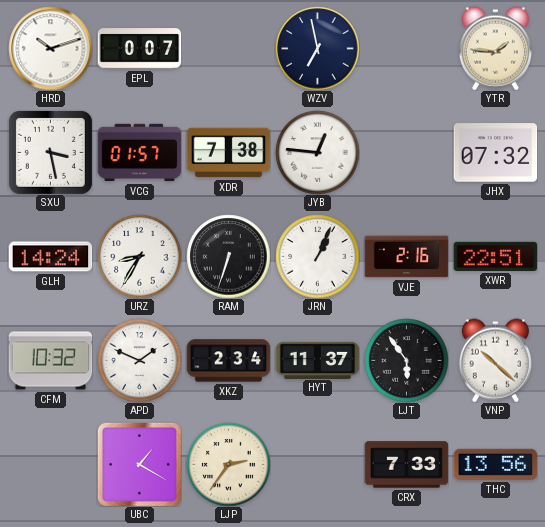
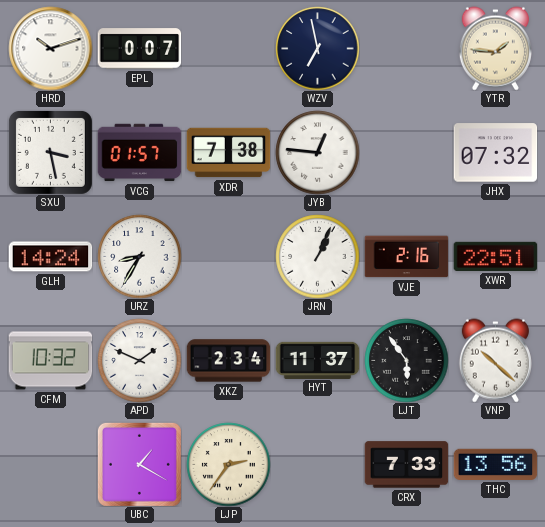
RAM: 6:33 -> none (228, 256)
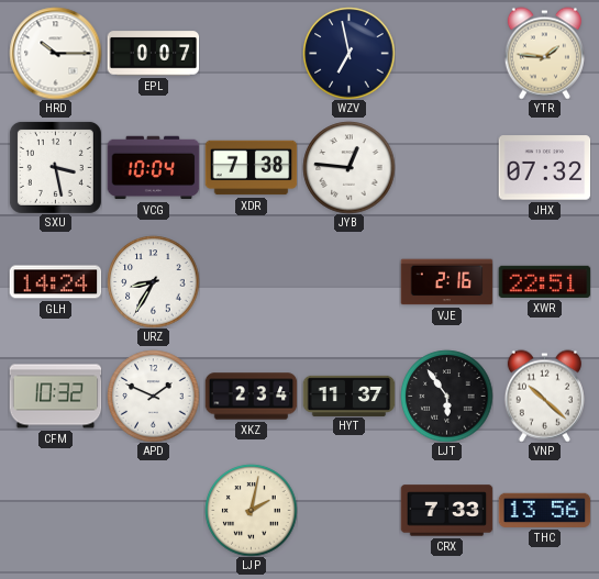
HRD: 10:12 -> 10:15 (55, 53)
VCG: 01:57 -> 10:04 (153, 168)
JRN: 1:04 -> none (317, 256)
UBC: 1:20 -> none (139, 464)
LJP: 2:36 -> 2:02 (251, 510)
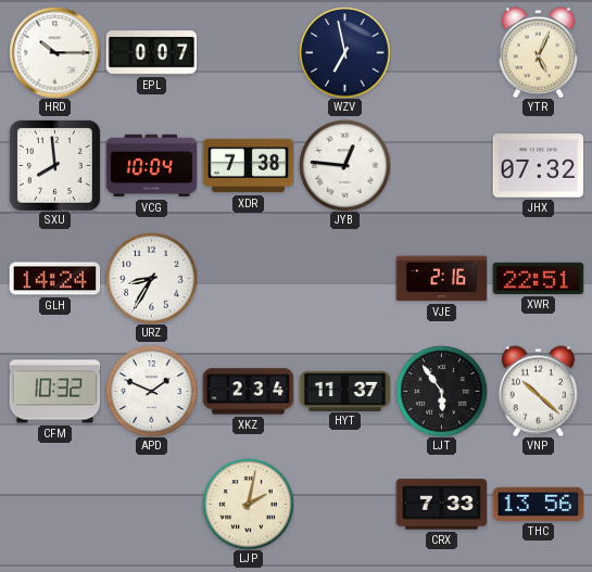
YTR: 1:46 -> 5:04 (538, 52)
SXU: 3:28 -> 7:59 (54, 165)
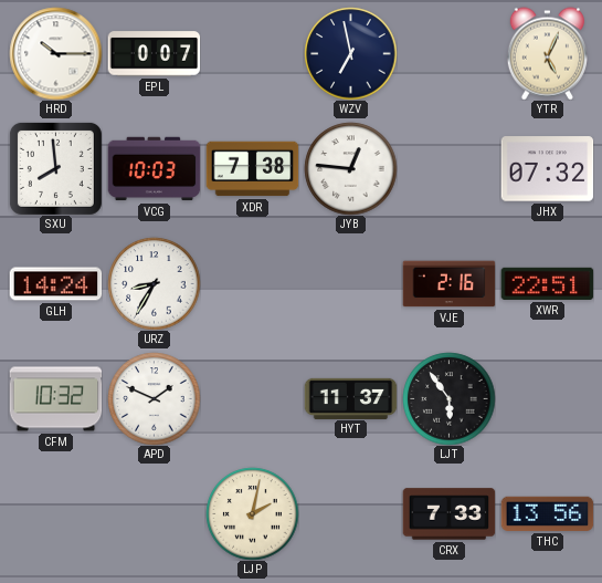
VCG: 10:04 -> 10:03 (154, 169)
XKZ: 2:34 -> none (248, 392)
VNP: 10:22 -> none (538, 391)
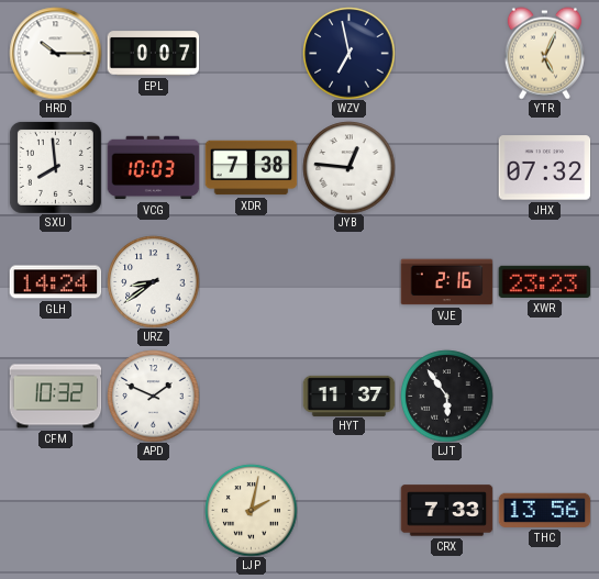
URZ: 8:35 -> 8:39 (153, 281)
XWR: 22:51 -> 23:23 (544, 281)
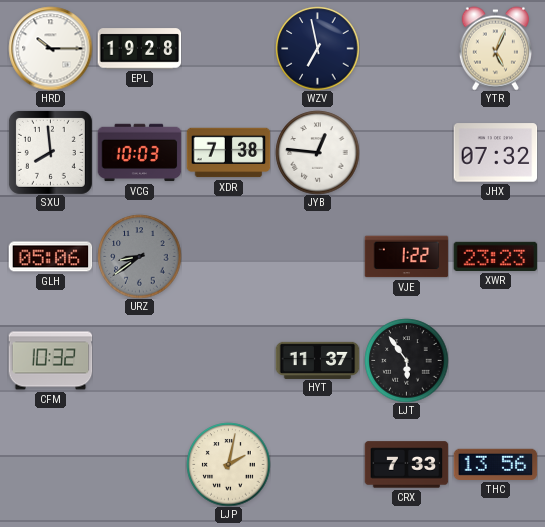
EPL: 0:07 -> 19:28 (139, 49)
GLH: 14:24 -> 05:06 (50, 257)
URZ dial: white -> grey (139, 256)
VJE: 2:16 -> 1:22 (406, 257)
APD: 1:49 -> none (153, 396)
